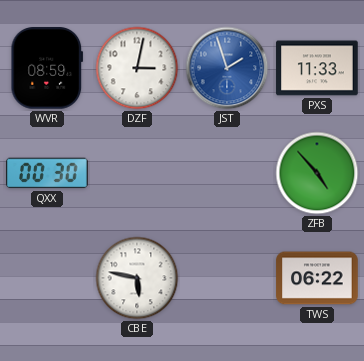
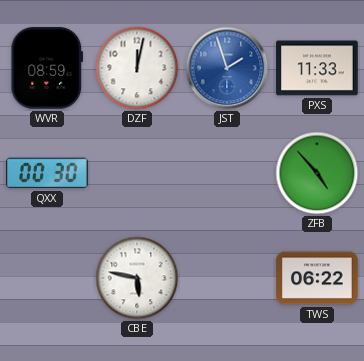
DZF: 3:02 -> 12:02 (137, 68)
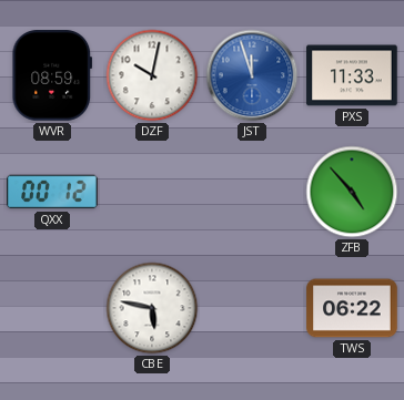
DZF: 12:02 -> 10:02 (152, 75)
JST: 1:57 -> 11:57 (252, 75)
QXX: 00:30 -> 00:12 (52, 192)
